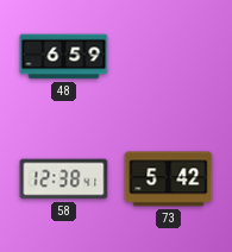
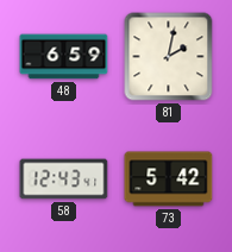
81: none -> 2:02 (169, 57)
58: 12:38 -> 12:43 (64, 179)
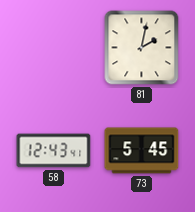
48: 6:59 -> none (64, 57)
73: 5:42 -> 5:45 (142, 151)
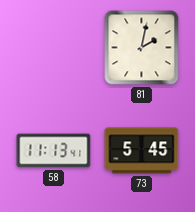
58: 12:43 -> 11:13 (54, 151)
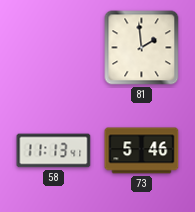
81: 2:02 -> 1:59 (142, 48)
73: 5:45 -> 5:46 (142, 151)
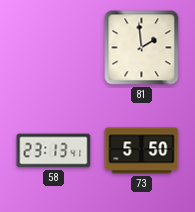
58: 11:13 -> 23:13 (54, 151)
73: 5:46 -> 5:50 (142, 151)
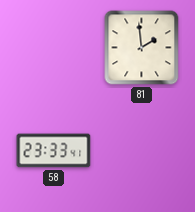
58: 23:13 -> 23:33 (54, 151)
73: 5:50 -> none (142, 151)
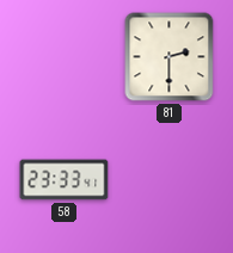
81: 1:59 -> 2:30 (170, 57)
